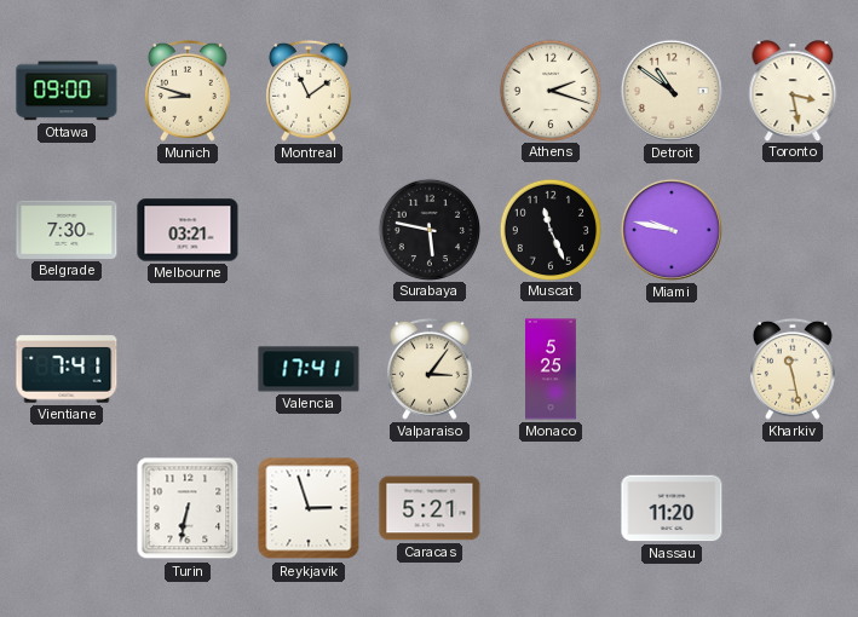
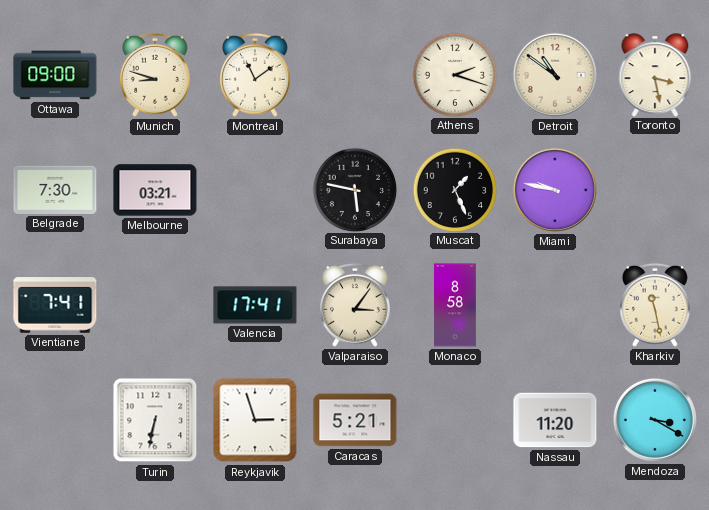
Muscat: 11:26 -> 1:26 (454, 189)
Monaco: 5:25 -> 8:58 (456, 305)
Mendoza: none -> 3:20 (655, 420)
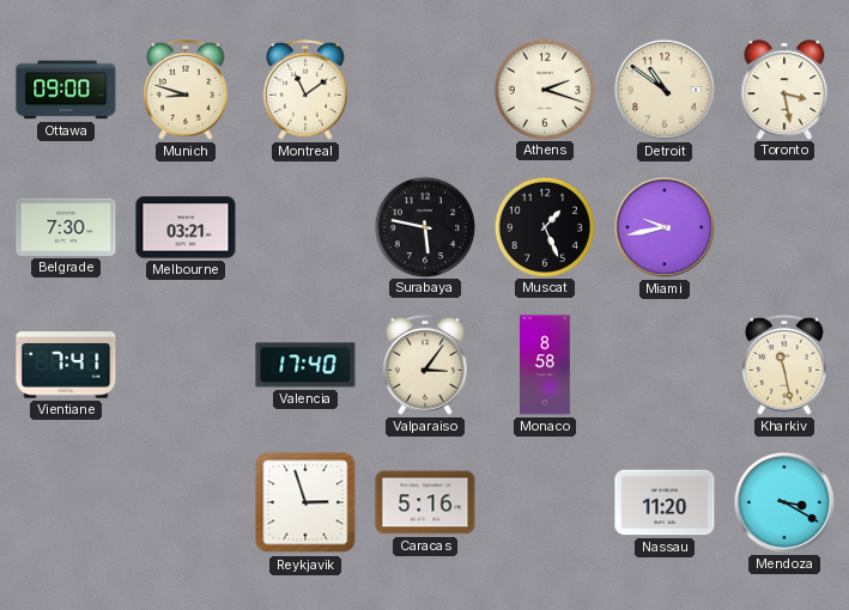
Miami: 9:47 -> 9:43 (665, 227)
Valencia: 17:41 -> 17:40 (305, 365)
Turin: 6:32 -> none (155, 420)
Caracas: 5:21 -> 5:16 (425, 502)
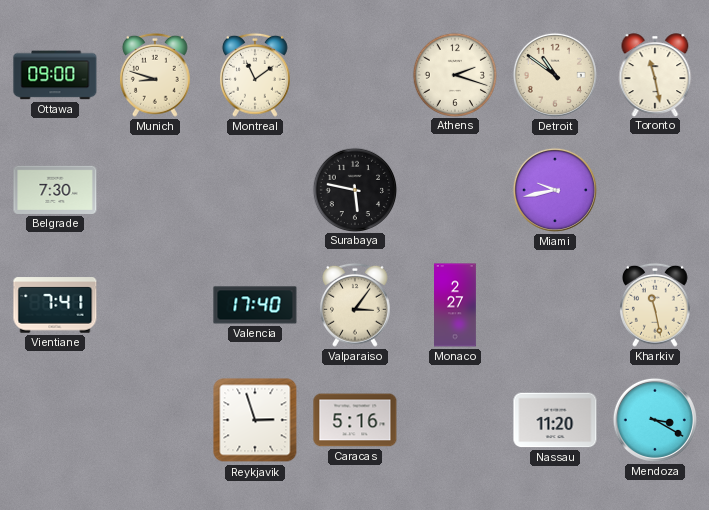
Toronto: 3:28 -> 11:28 (655, 75)
Melbourne: 03:21 -> none (186, 227)
Muscat: 1:26 -> none (544, 226)
Monaco: 8:58 -> 2:27 (456, 305)
